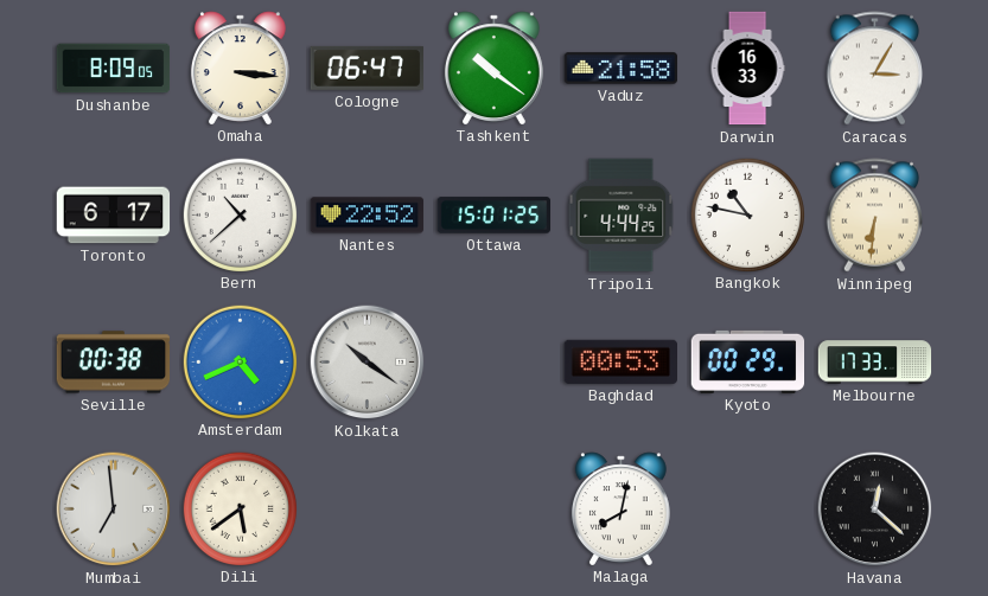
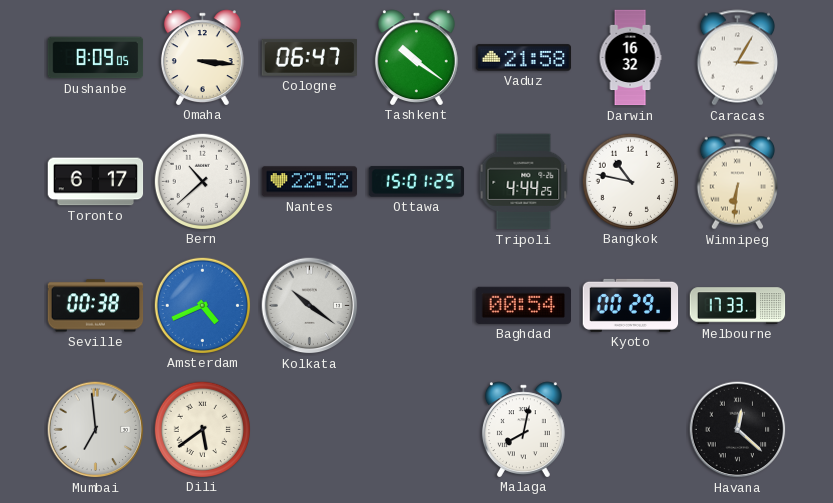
Darwin: 16:33 -> 16:32 (630, 58)
Baghdad: 00:53 -> 00:54 (524, 305)
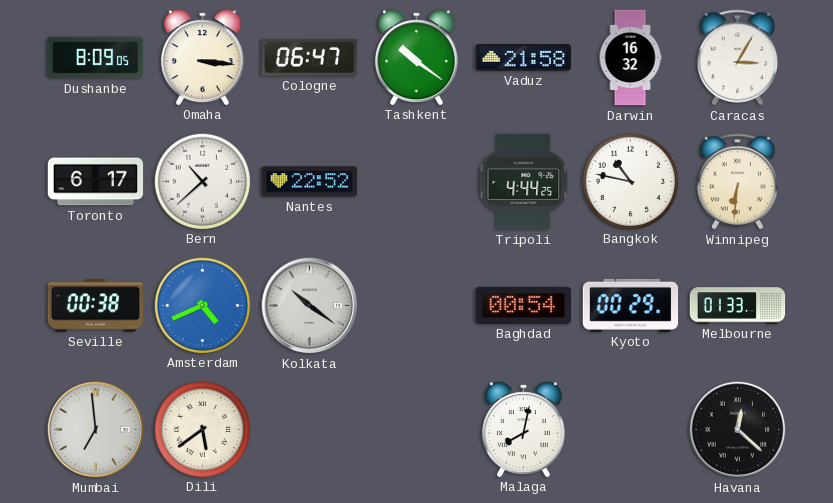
Ottawa: 15:01 -> none (417, 182)
Melbourne: 17:33 -> 01:33 (738, 306)
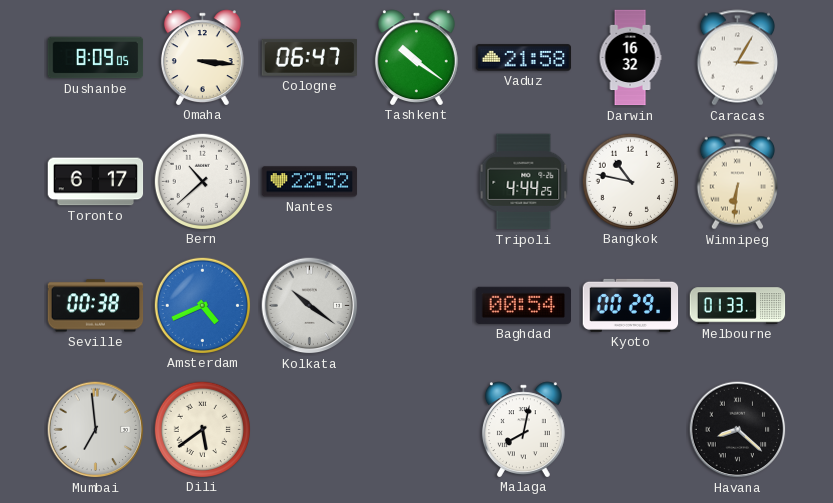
Havana: 12:22 -> 8:22 (738, 430)
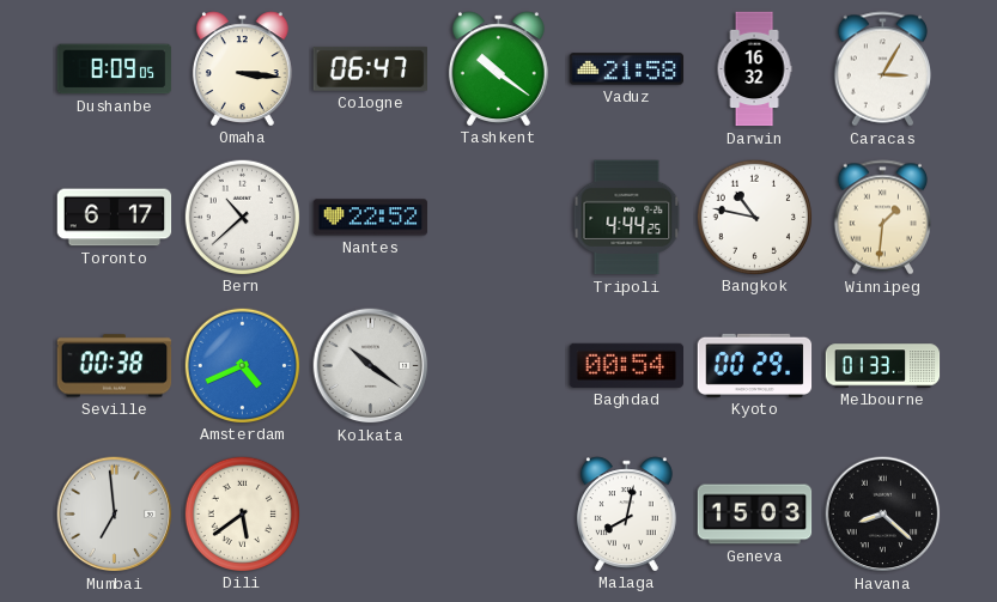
Winnipeg: 6:31 -> 1:31 (882, 218)
Geneva: none -> 15:03 (755, 515)
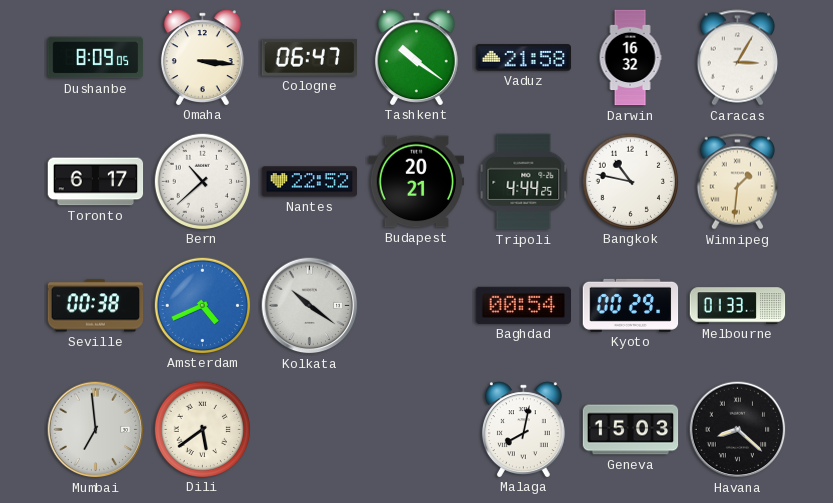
Budapest: none -> 20:21 (417, 182)
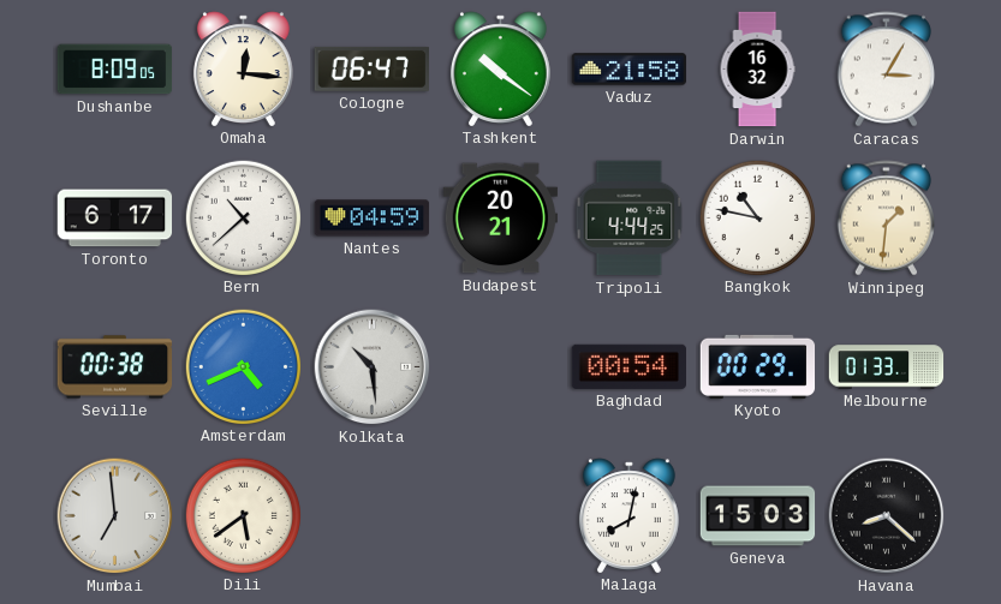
Omaha: 3:16 -> 12:16 (243, 68)
Nantes: 22:52 -> 04:59 (373, 219)
Kolkata: 10:21 -> 10:29 (373, 367)
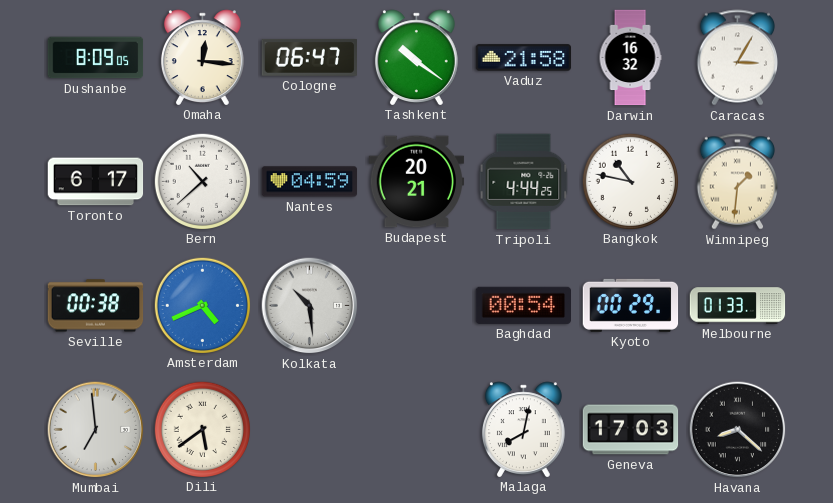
Geneva: 15:03 -> 17:03 (631, 430)
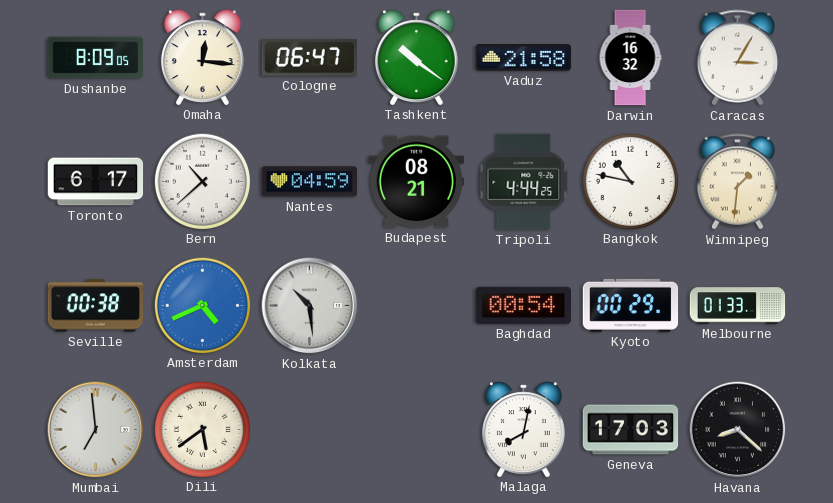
Budapest: 20:21 -> 08:21 (417, 182)
